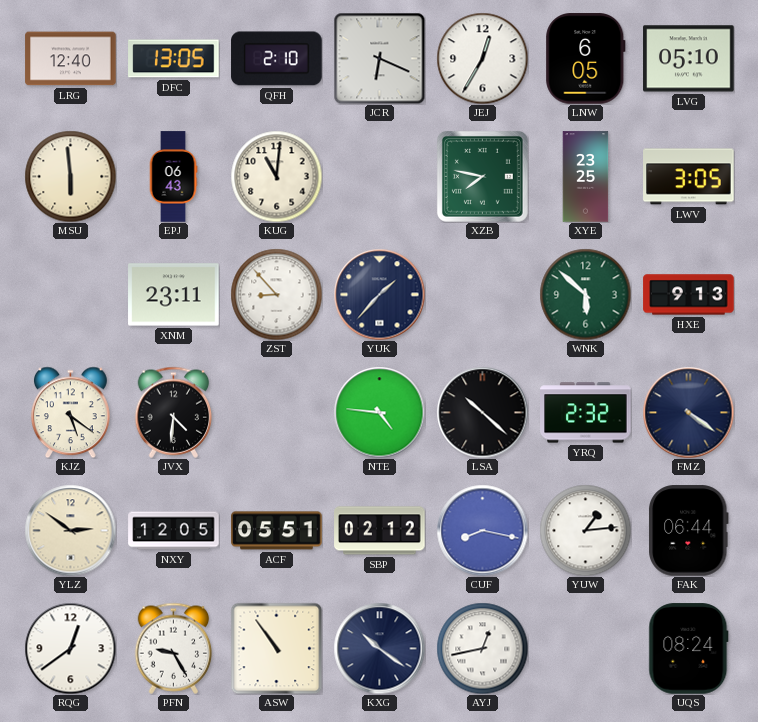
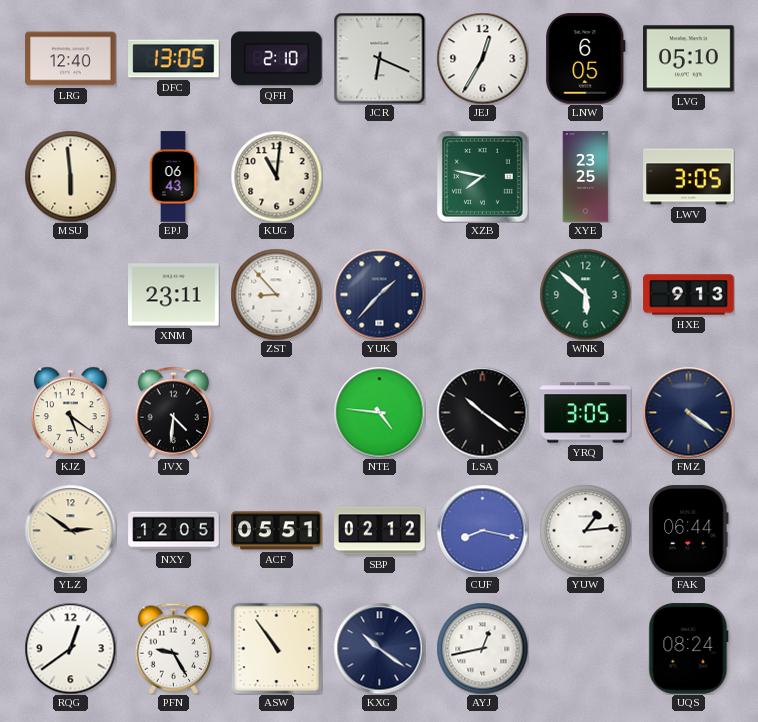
LSA: 10:22 -> 10:21 (482, 412)
YRQ: 2:32 -> 3:05 (586, 413)
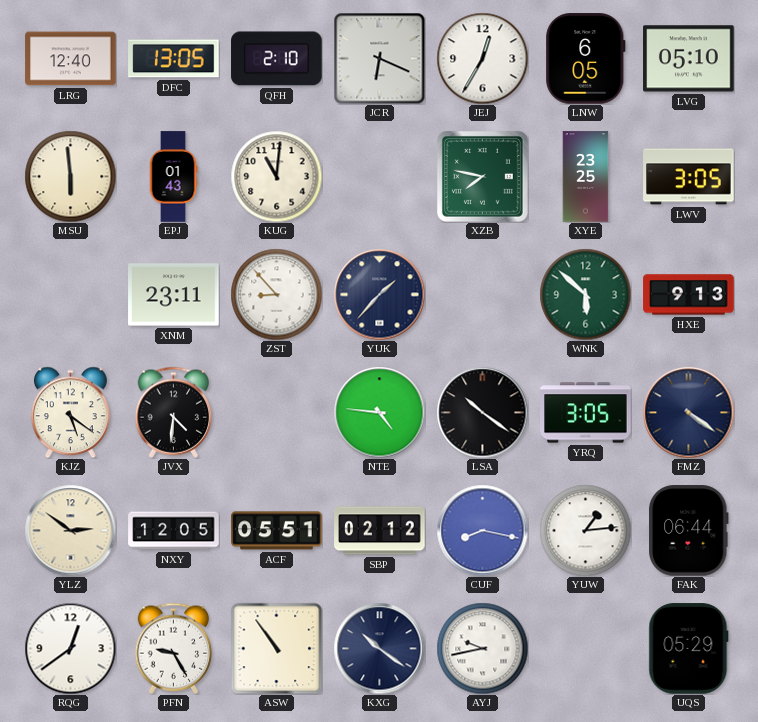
EPJ: 06:43 -> 01:43 (173, 177)
AYJ: 12:43 -> 9:43 (482, 648)
UQS: 08:24 -> 05:29 (689, 649)
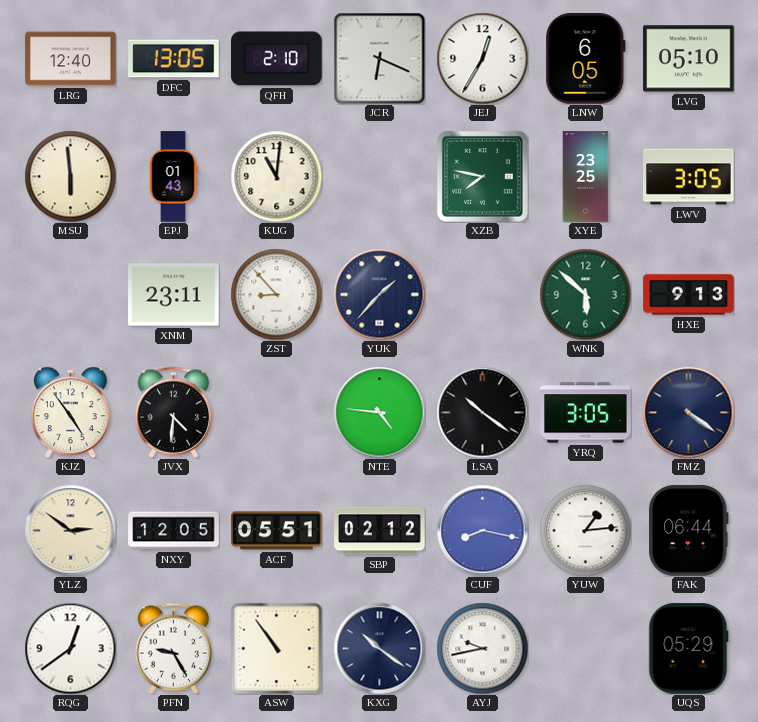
KJZ: 5:21 -> 4:54 (70, 412)
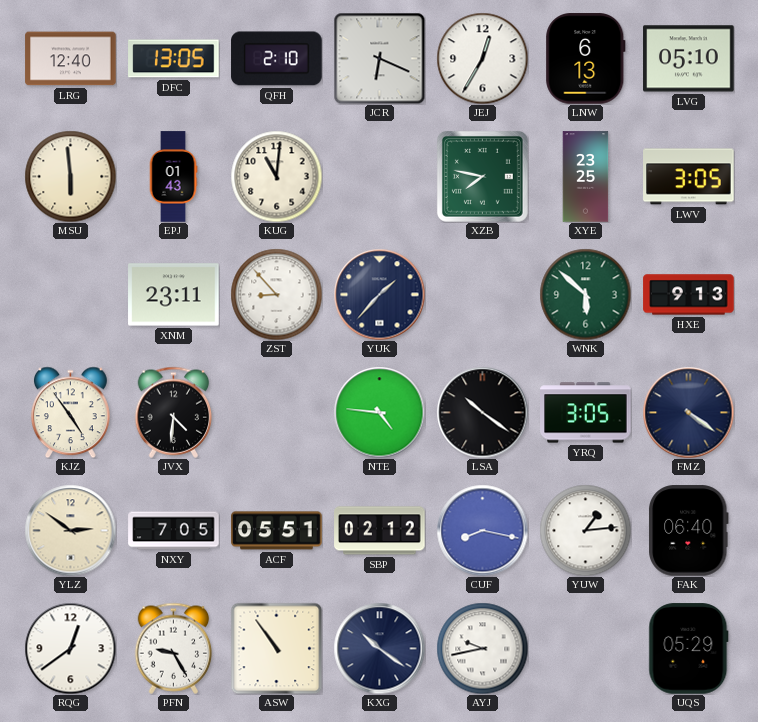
LNW: 6:05 -> 6:13 (586, 59)
NXY: 12:05 -> 7:05 (174, 531)
FAK: 06:44 -> 06:40 (689, 531)
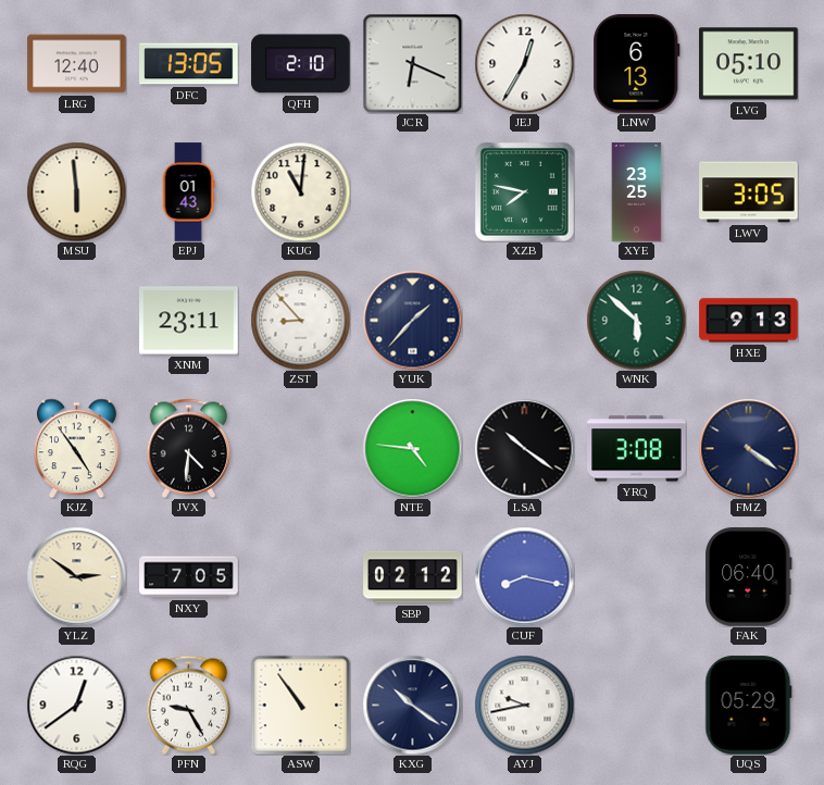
YRQ: 3:05 -> 3:08 (637, 449)
ACF: 05:51 -> none (277, 531)
YUW: 1:14 -> none (585, 530)
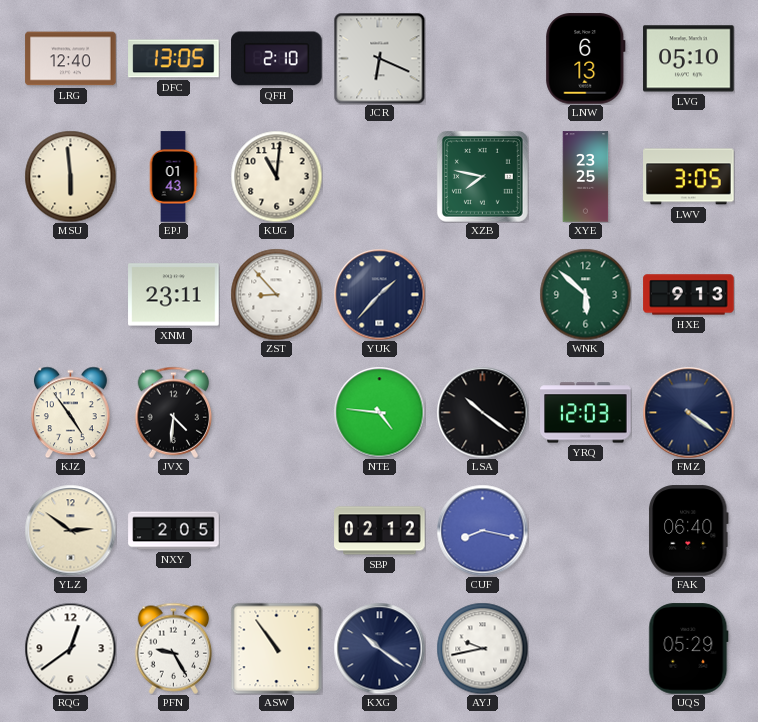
JEJ: 12:35 -> none (524, 63)
YRQ: 3:08 -> 12:03 (586, 413)
NXY: 7:05 -> 2:05 (174, 531)
